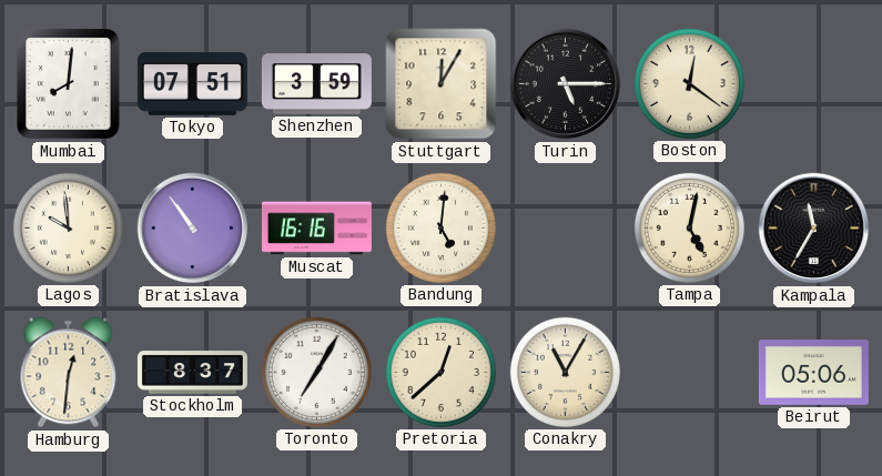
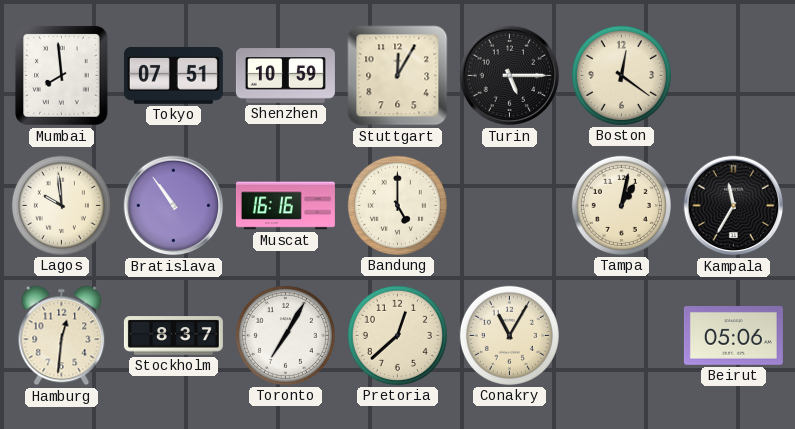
Mumbai: 8:01 -> 7:59 (62, 76)
Shenzhen: 3:59 -> 10:59 (285, 76)
Bandung: 5:01 -> 5:00 (397, 205)
Tampa: 5:02 -> 1:02 (621, 205)
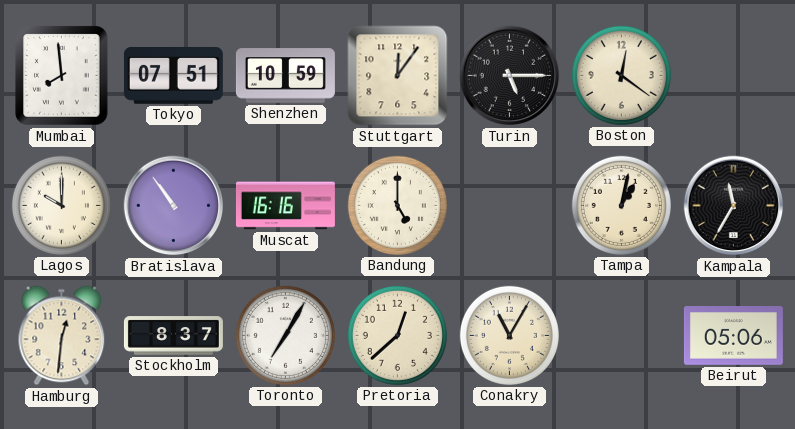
Stuttgart: 12:05 -> 12:06 (398, 76)
Lagos: 9:59 -> 10:00 (61, 205)
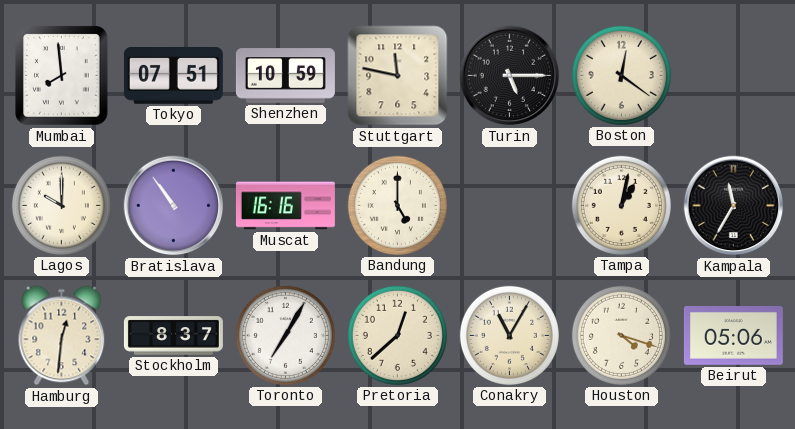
Stuttgart: 12:06 -> 11:47 (398, 76)
Houston: none -> 4:18 (621, 335)
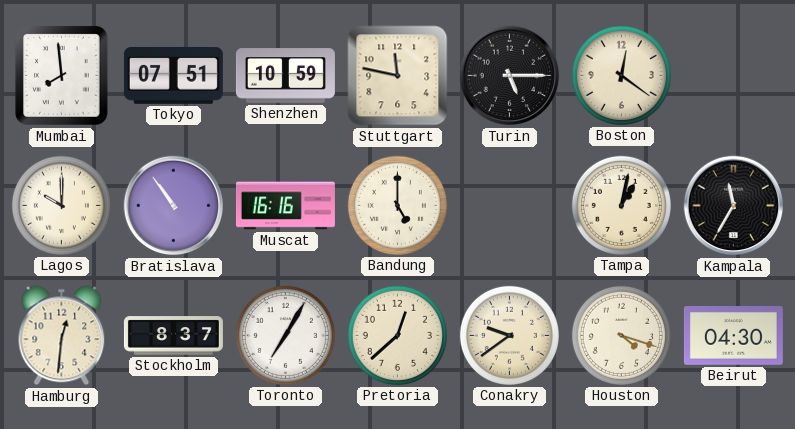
Conakry: 11:05 -> 9:39 (509, 335)
Beirut: 05:06 -> 04:30 (733, 336)
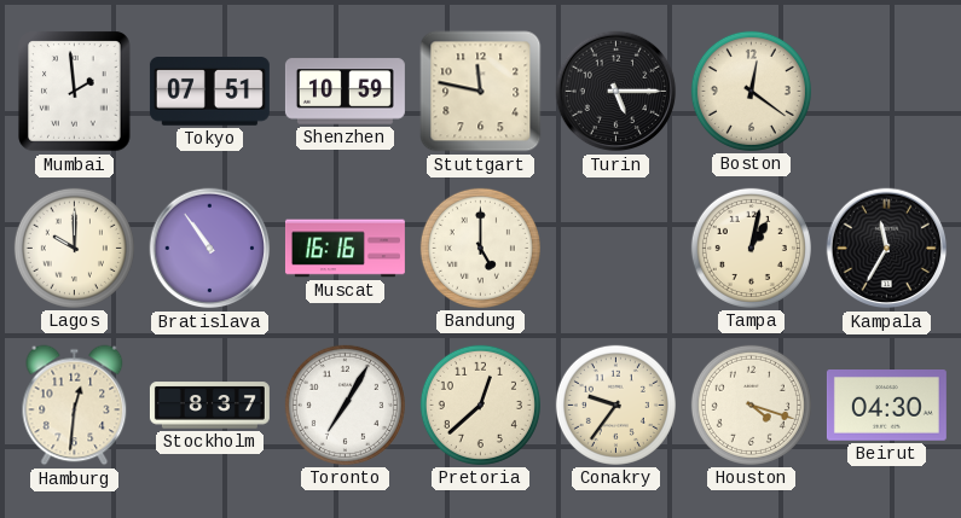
Mumbai: 7:59 -> 1:59 (75, 92)
Conakry: 9:39 -> 9:36 (615, 404)
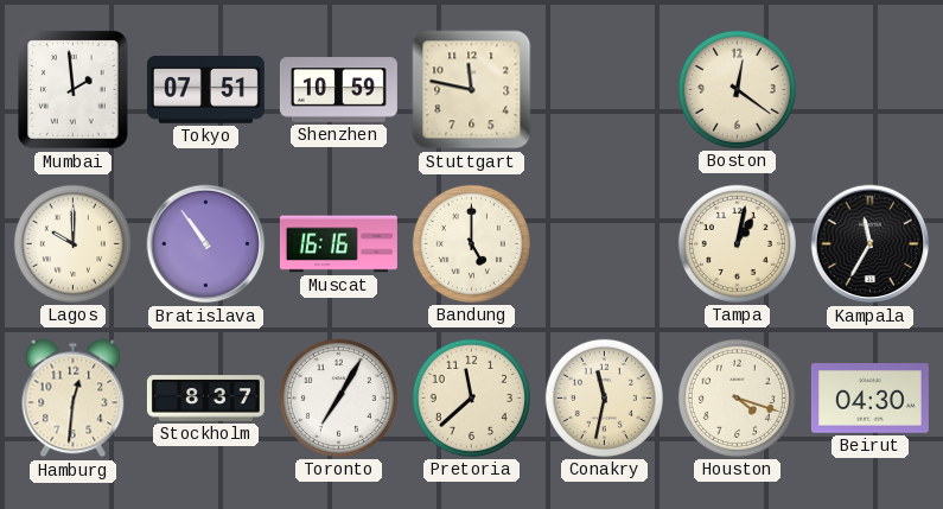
Turin: 5:15 -> none (616, 92)
Pretoria: 12:38 -> 11:38 (471, 397)
Conakry: 9:36 -> 11:32 (604, 397)
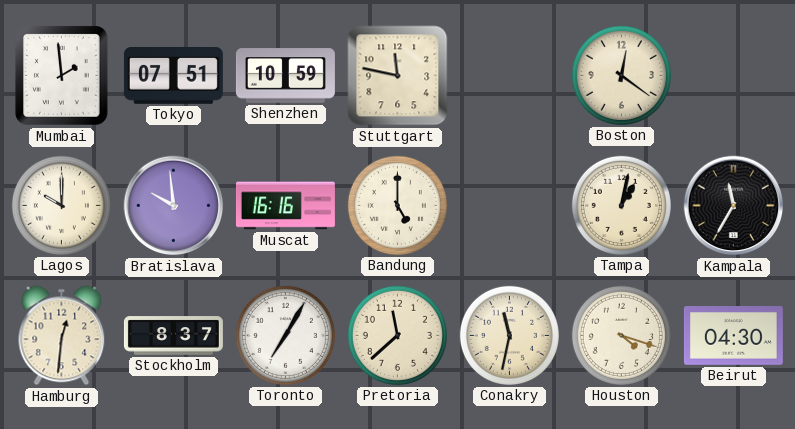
Bratislava: 10:54 -> 9:59 (174, 206)
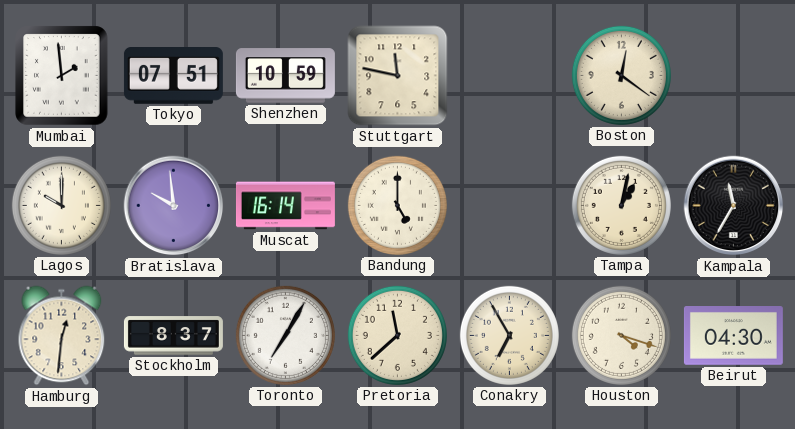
Muscat: 16:16 -> 16:14 (285, 206)
Conakry: 11:32 -> 6:55 (509, 335)
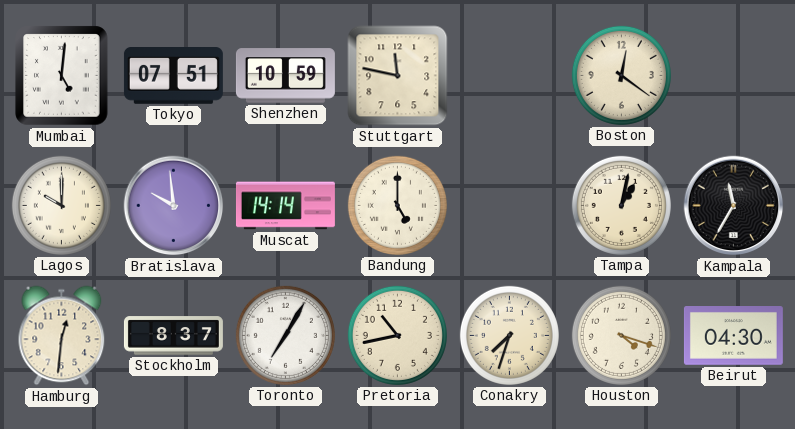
Mumbai: 1:59 -> 5:01 (62, 76)
Muscat: 16:14 -> 14:14 (285, 206)
Pretoria: 11:38 -> 10:43 (397, 335)
Conakry: 6:55 -> 7:33 (509, 335)
